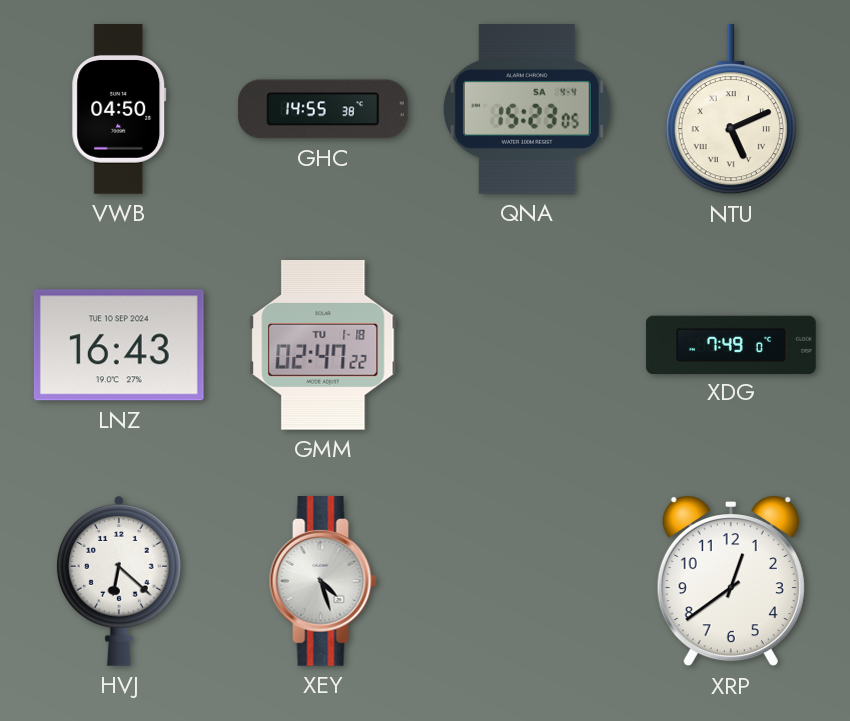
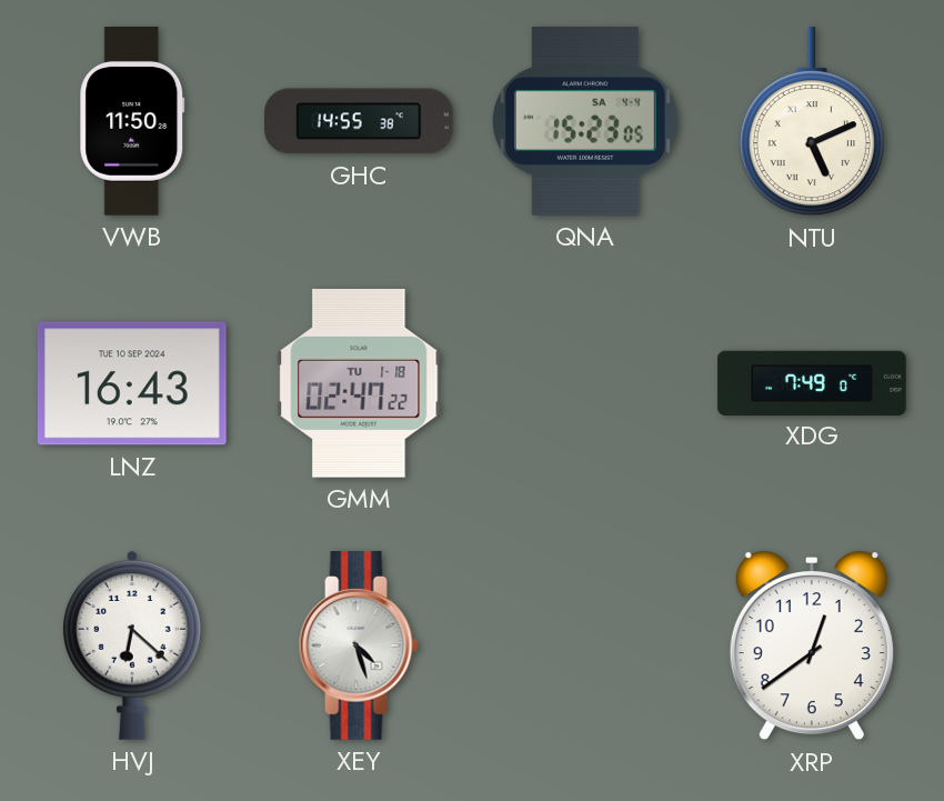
VWB: 04:50 -> 11:50 (132, 121)
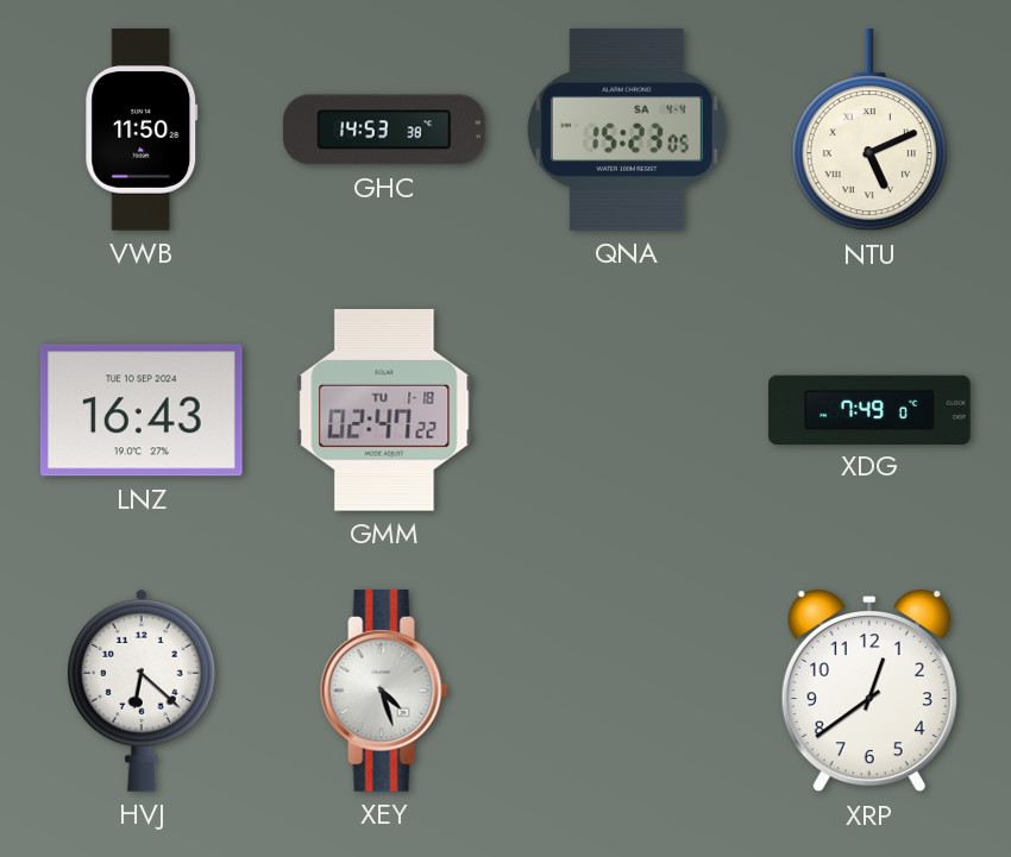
GHC: 14:55 -> 14:53 (384, 130)
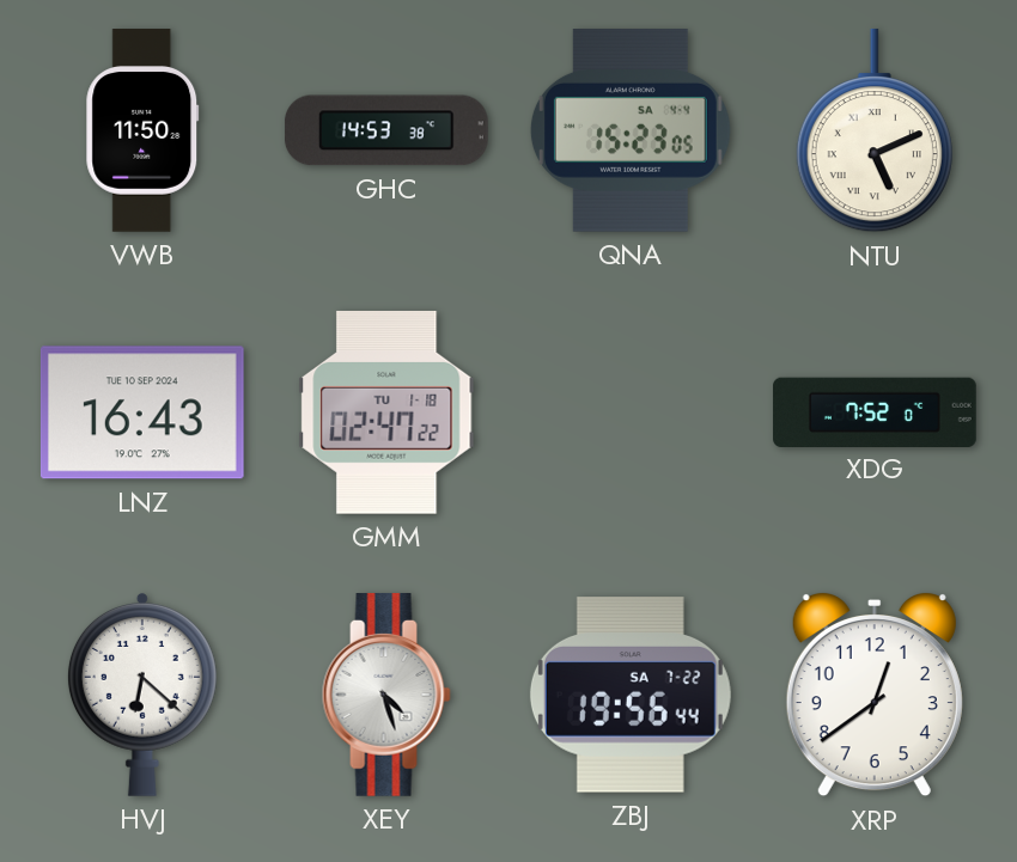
XDG: 7:49 -> 7:52 (875, 411)
ZBJ: none -> 19:56 (631, 695)
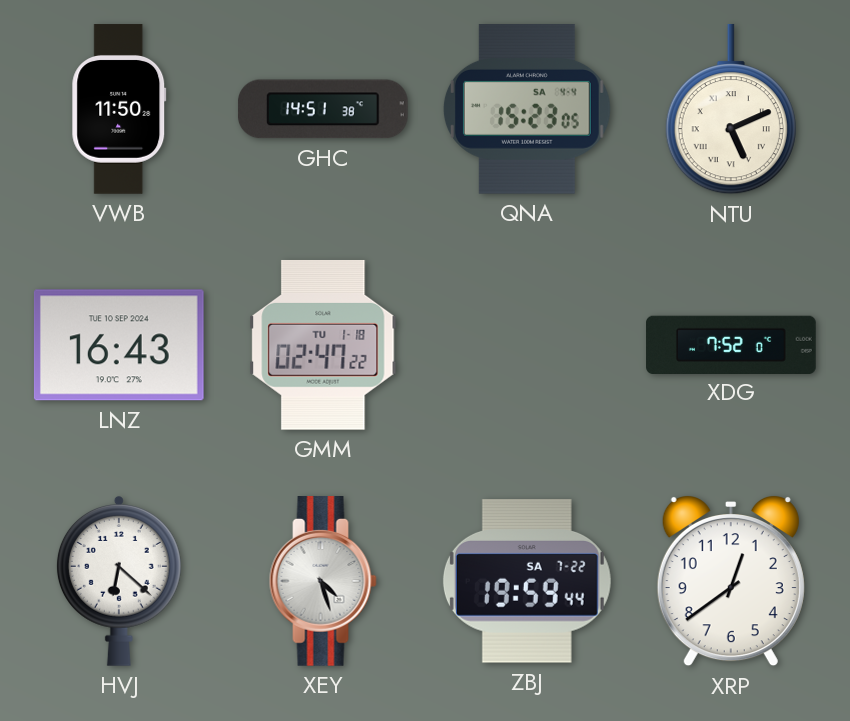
GHC: 14:53 -> 14:51 (323, 109)
ZBJ: 19:56 -> 19:59 (527, 581)
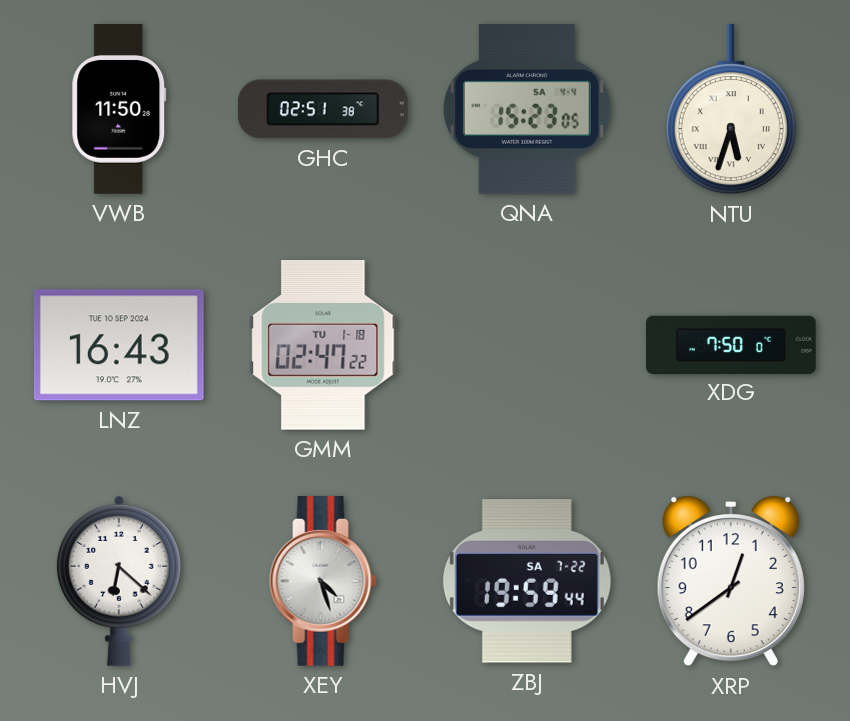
GHC: 14:51 -> 02:51 (323, 109)
NTU: 5:11 -> 5:33 (731, 109)
XDG: 7:52 -> 7:50 (731, 344)
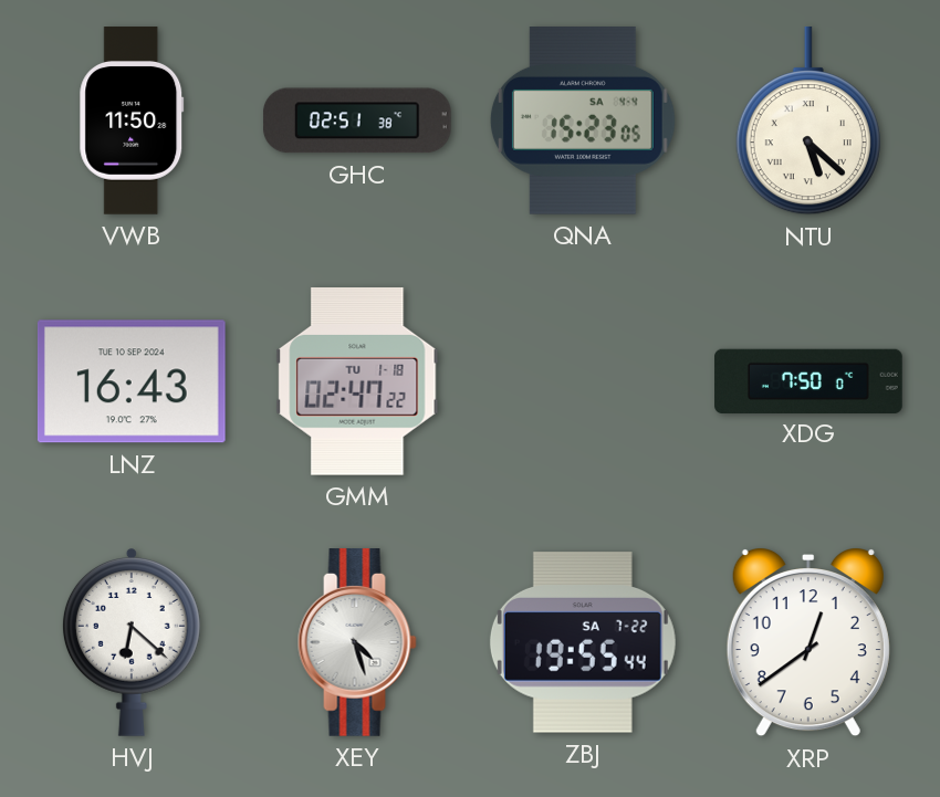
NTU: 5:33 -> 5:22 (808, 120)
ZBJ: 19:59 -> 19:55 (583, 642)
